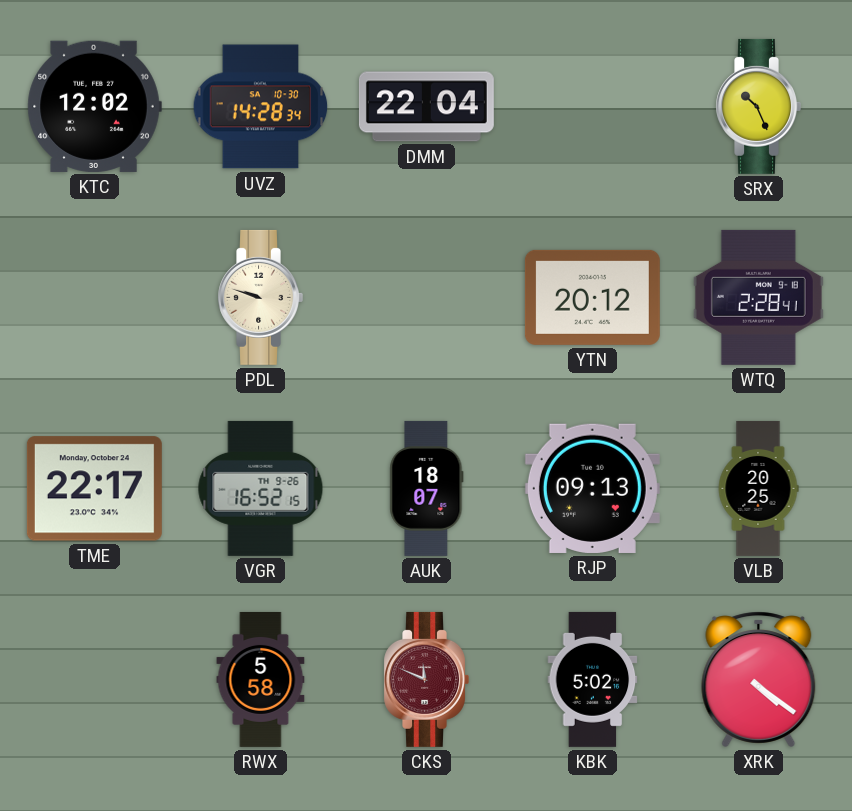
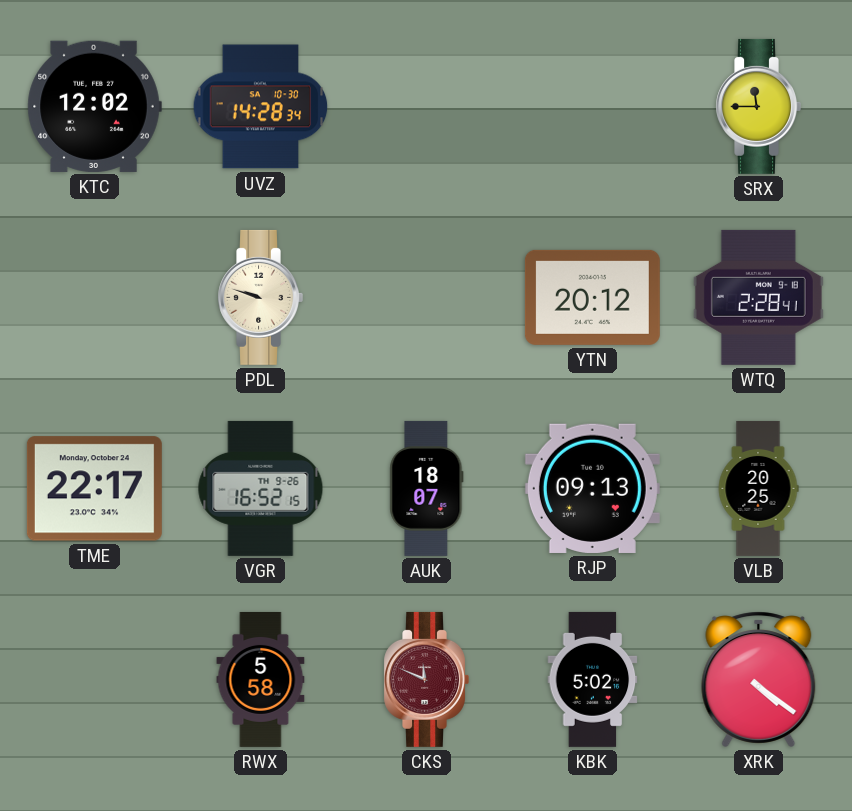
DMM: 22:04 -> none (426, 107)
SRX: 10:26 -> 11:45 (758, 106)
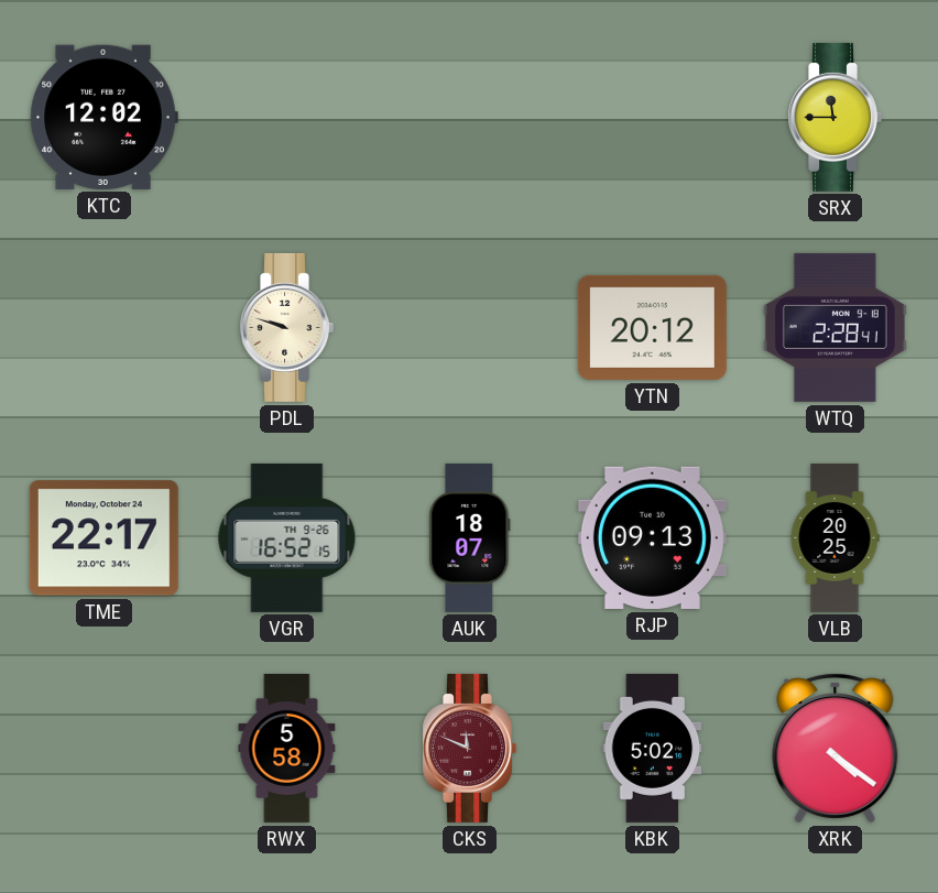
UVZ: 14:28 -> none (261, 107)
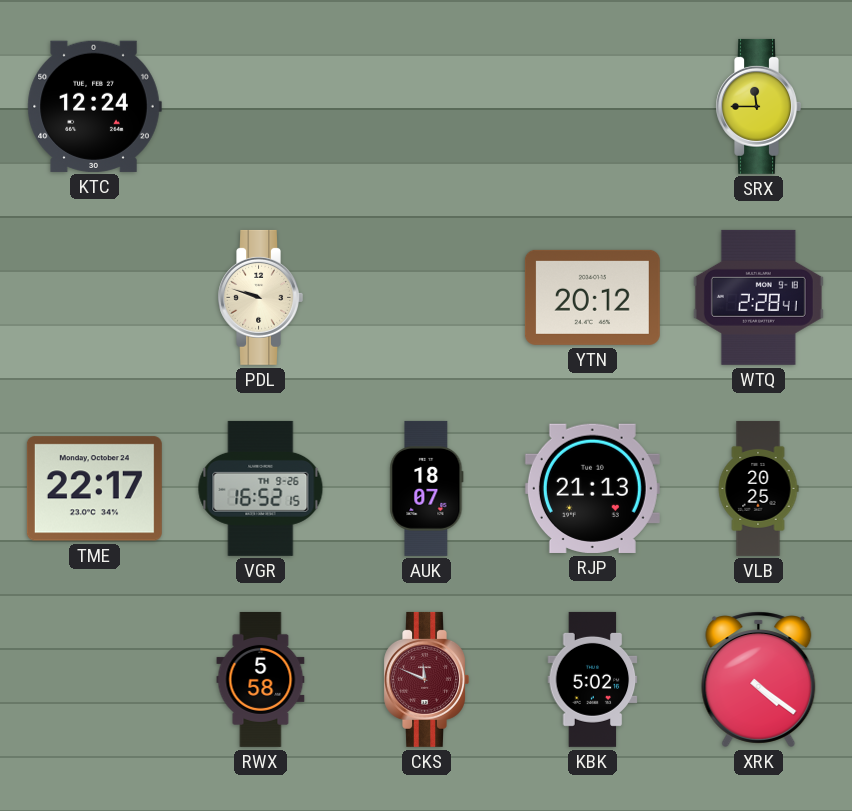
KTC: 12:02 -> 12:24 (94, 106)
RJP: 09:13 -> 21:13 (592, 488)
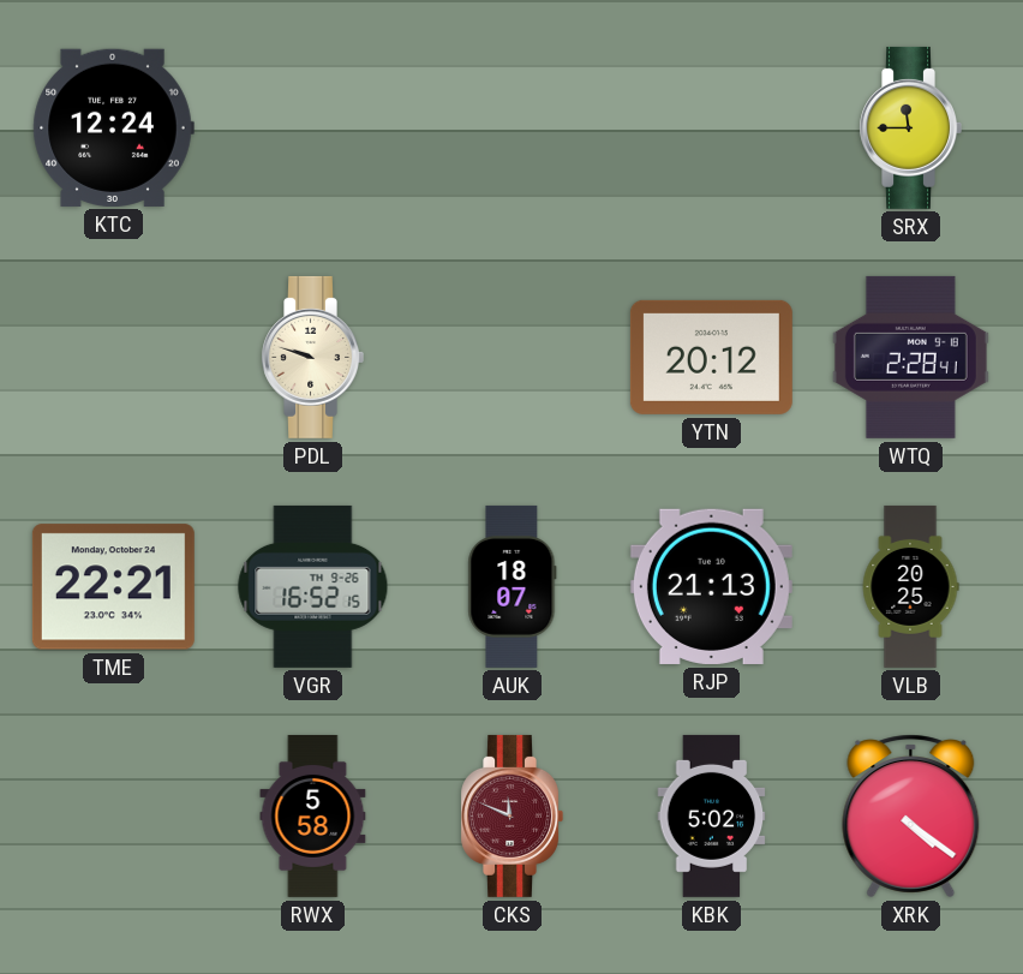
TME: 22:17 -> 22:21 (113, 587)
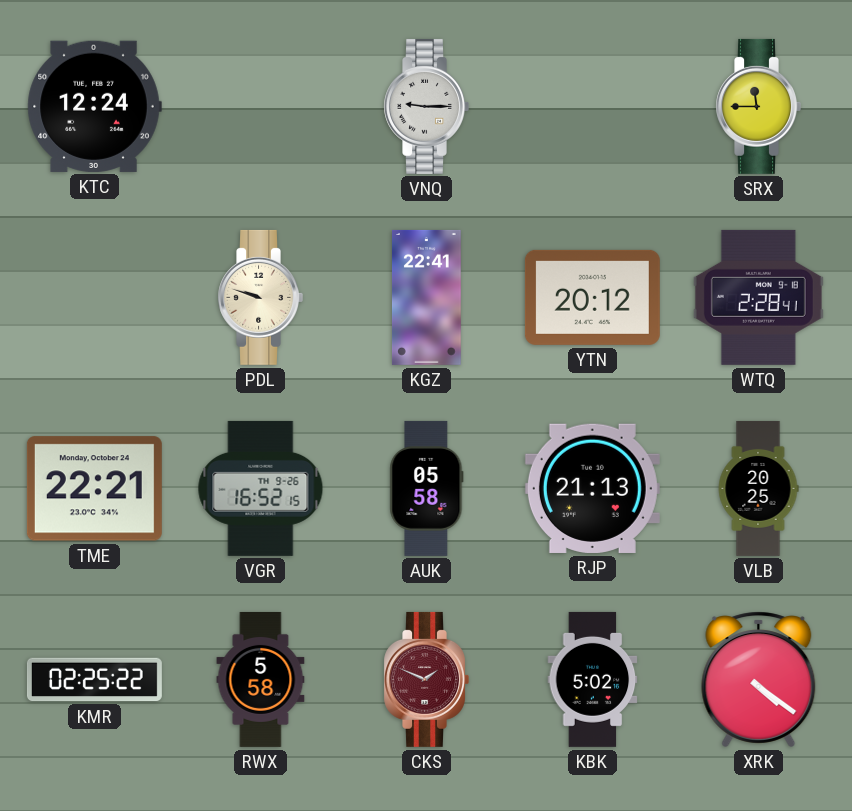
VNQ: none -> 9:15 (426, 106)
KGZ: none -> 22:41 (426, 297)
AUK: 18:07 -> 05:58 (427, 488)
KMR: none -> 02:25 (94, 680)
CKS: 11:49 -> 1:49 (426, 679)
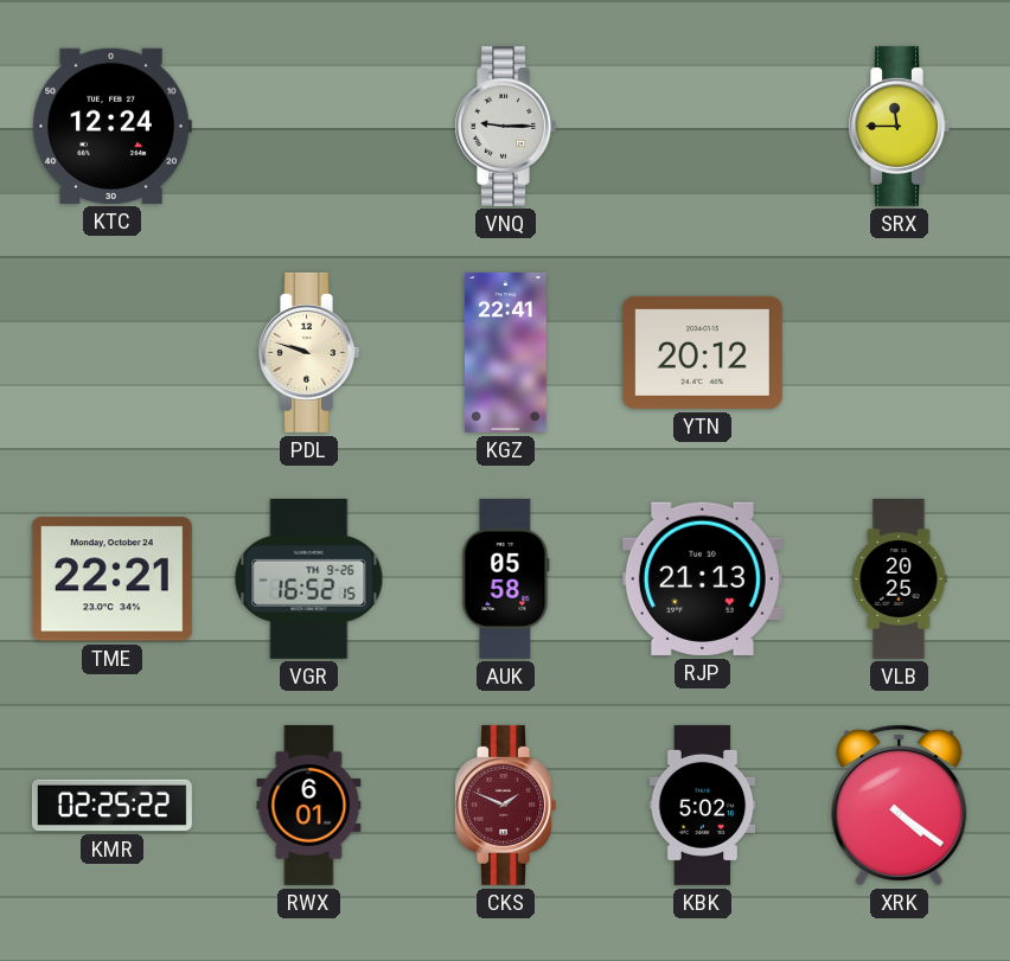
WTQ: 2:28 -> none (758, 297)
RWX: 5:58 -> 6:01 (309, 805)
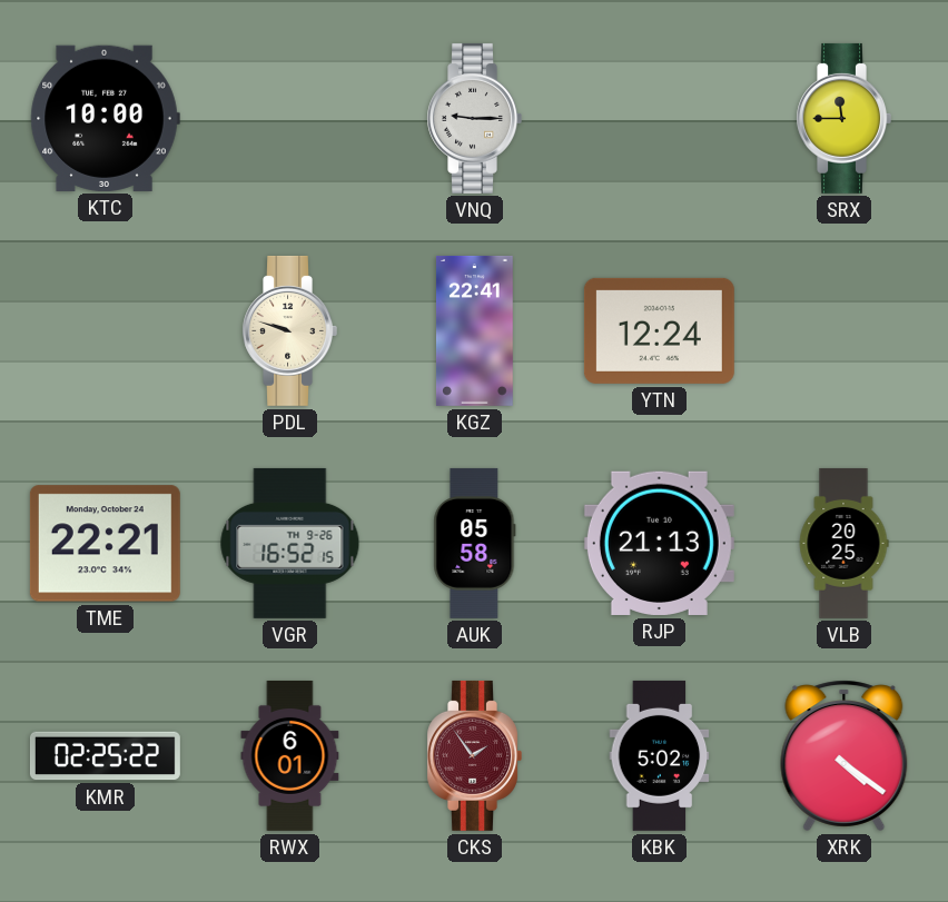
KTC: 12:24 -> 10:00 (105, 118)
YTN: 20:12 -> 12:24 (659, 330)
CKS: 1:49 -> 1:54 (474, 755)
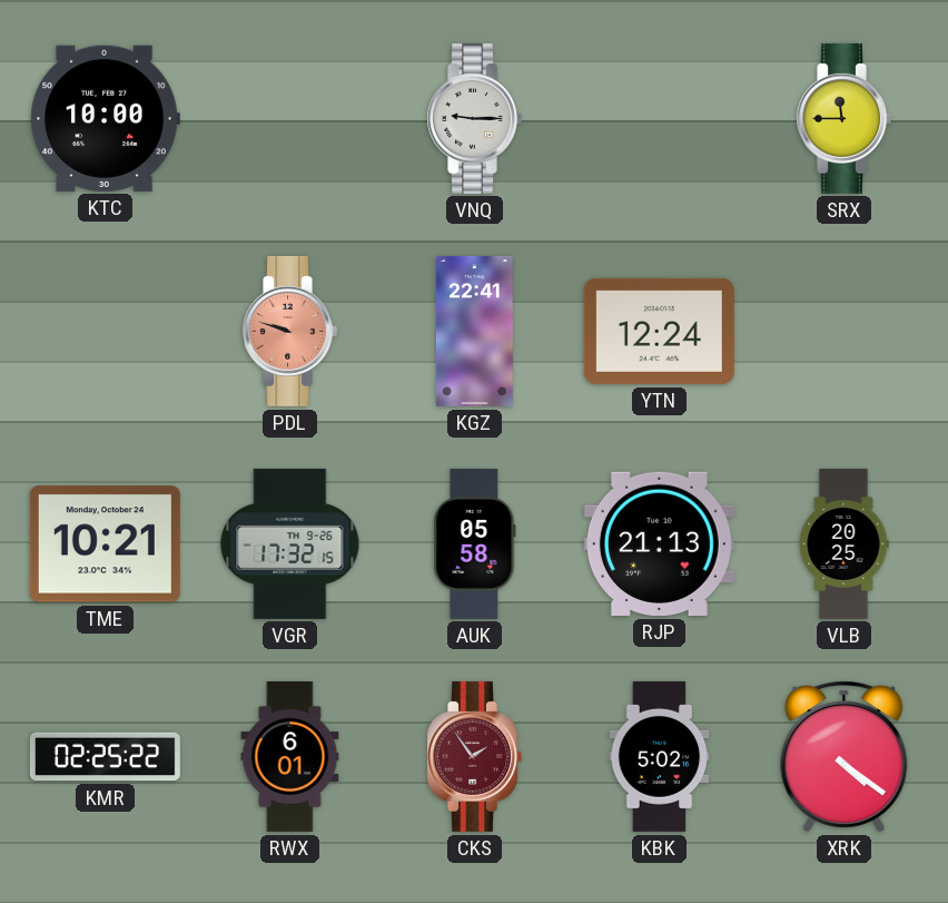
PDL dial: cream -> salmon (289, 331)
TME: 22:21 -> 10:21 (105, 544)
VGR: 16:52 -> 17:32 (290, 543)
